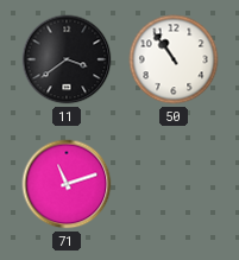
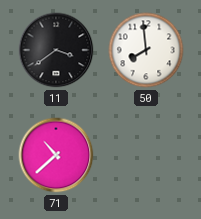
50: 10:54 -> 7:59 (146, 50)
71: 11:12 -> 10:38 (56, 155)
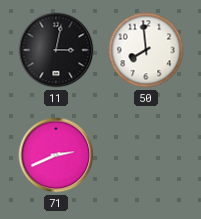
11: 3:39 -> 3:02 (56, 50)
71: 10:38 -> 2:41 (56, 155)
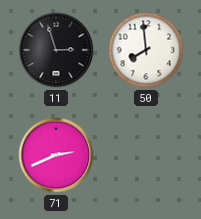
11: 3:02 -> 2:57 (56, 50)
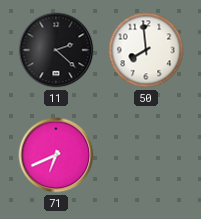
11: 2:57 -> 2:22 (56, 50)
71: 2:41 -> 6:41 (56, 155)
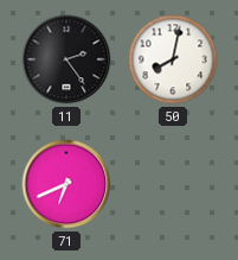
11: 2:22 -> 2:24 (66, 59)
50: 7:59 -> 8:02 (173, 59)
